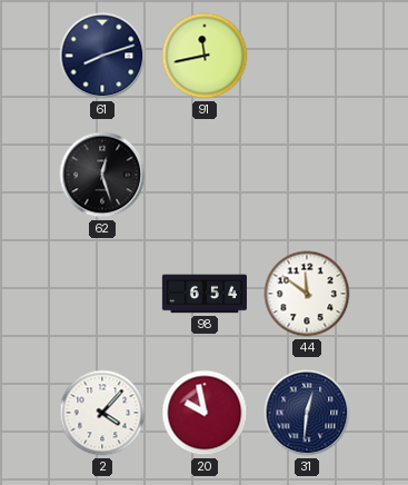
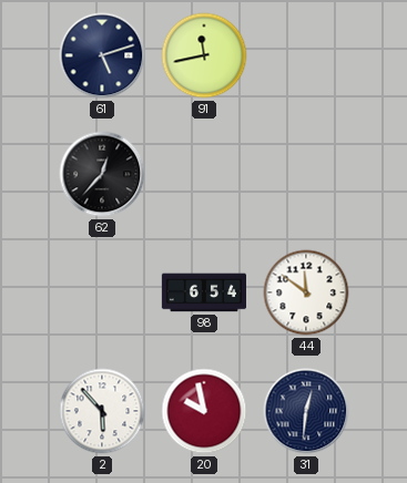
61: 8:12 -> 5:12 (102, 55)
62: 12:27 -> 12:37 (102, 174)
2: 4:07 -> 5:53 (102, 411)
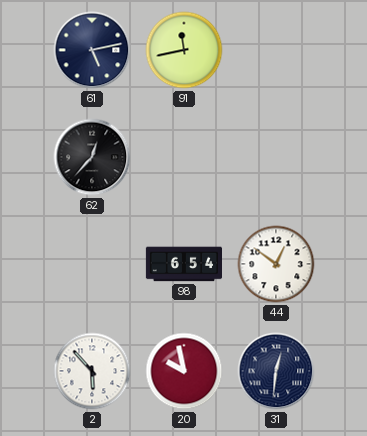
61: 5:12 -> 5:13 (92, 50)
44: 11:51 -> 12:51 (276, 264)
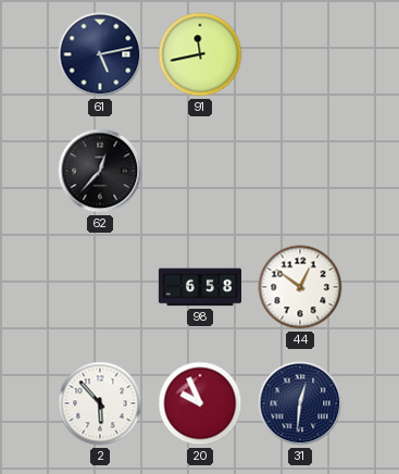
98: 6:54 -> 6:58 (199, 287)
20: 9:58 -> 9:56 (200, 403)
